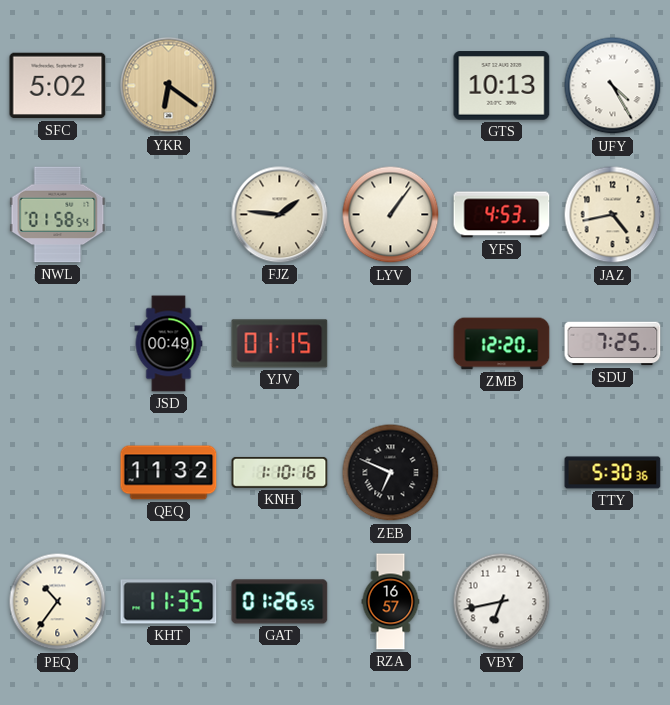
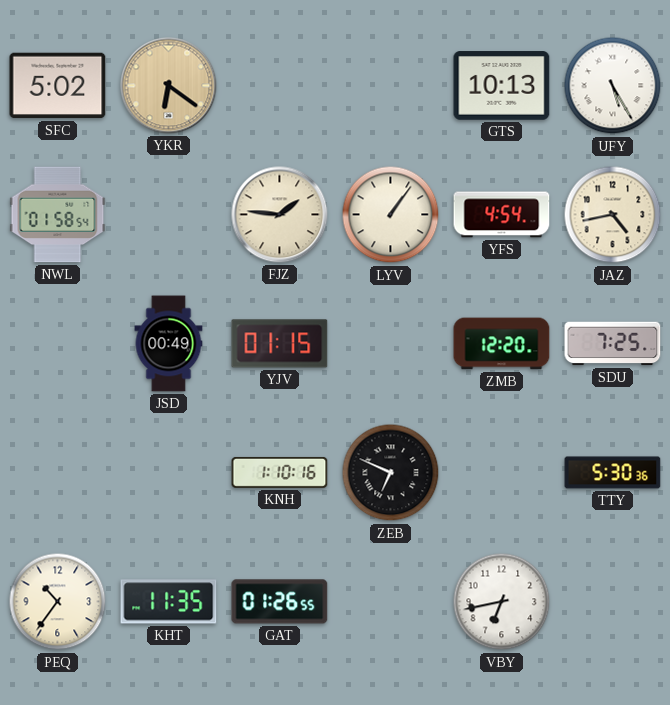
UFY: 4:25 -> 5:25 (613, 86)
YFS: 4:53 -> 4:54 (502, 215)
QEQ: 11:32 -> none (169, 473)
RZA: 16:57 -> none (391, 602)
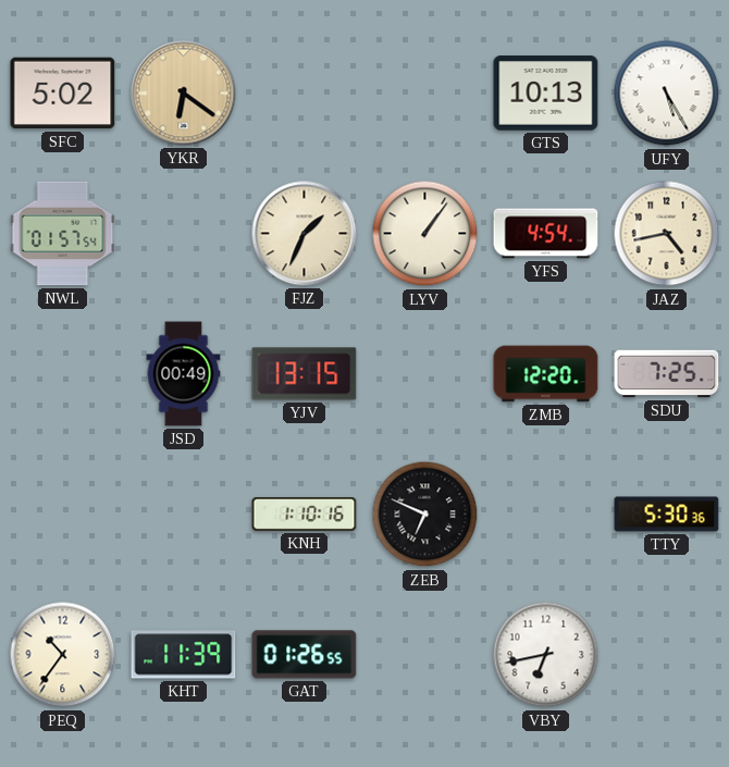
NWL: 01:58 -> 01:57 (63, 234)
FJZ: 1:46 -> 1:34 (305, 234)
YJV: 01:15 -> 13:15 (305, 374)
KHT: 11:35 -> 11:39 (184, 655)
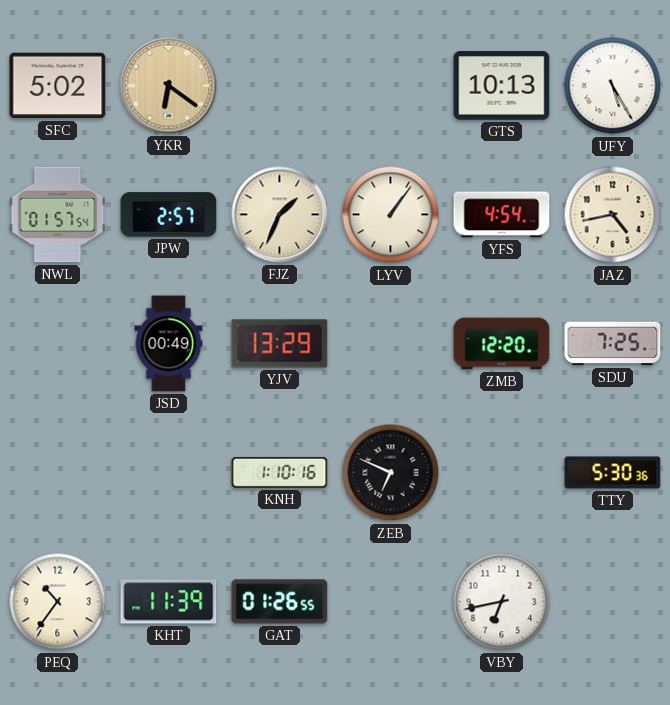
JPW: none -> 2:57 (169, 215)
YJV: 13:15 -> 13:29 (280, 344)
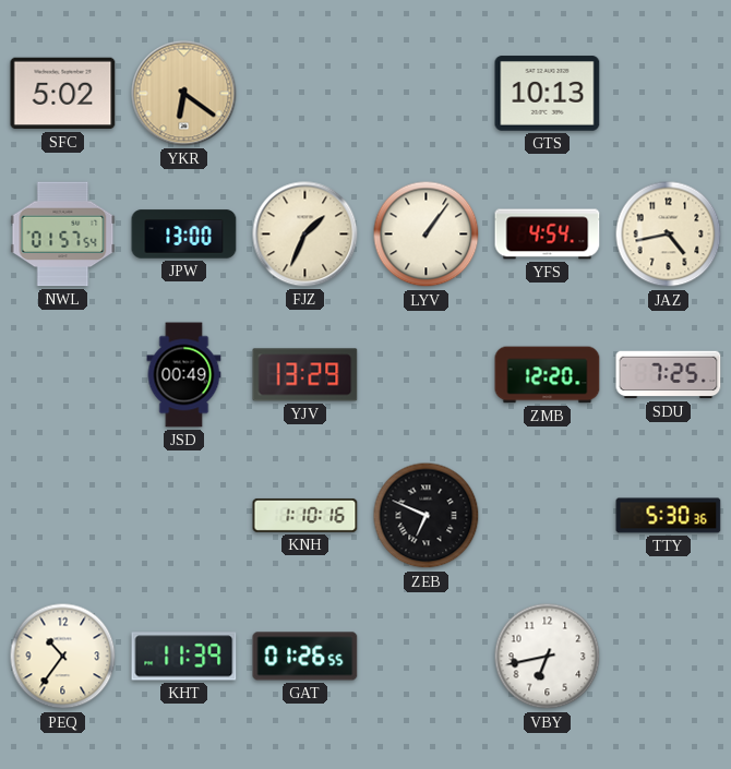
UFY: 5:25 -> none (613, 86)
JPW: 2:57 -> 13:00 (184, 235)
